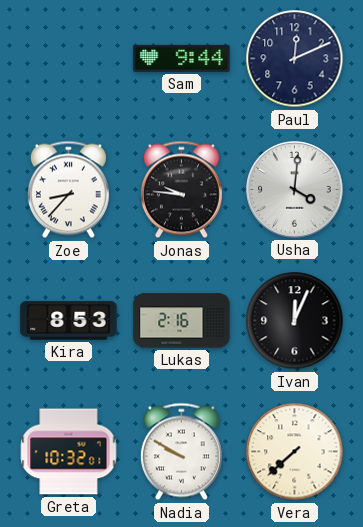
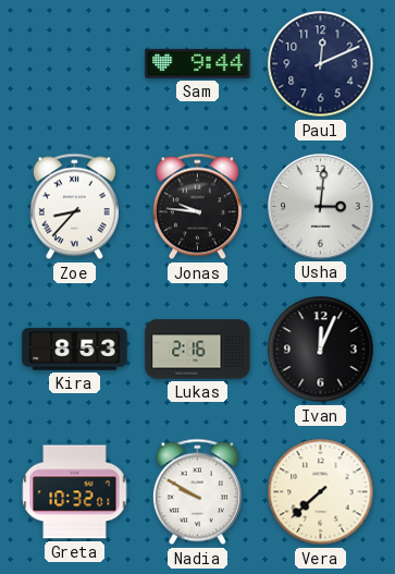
Usha: 4:01 -> 3:01 (321, 207)
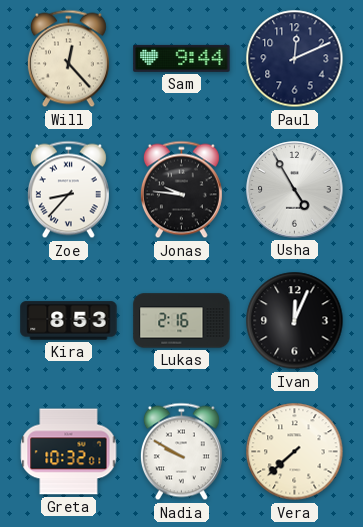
Will: none -> 12:23 (68, 59)
Usha: 3:01 -> 4:55 (295, 190)
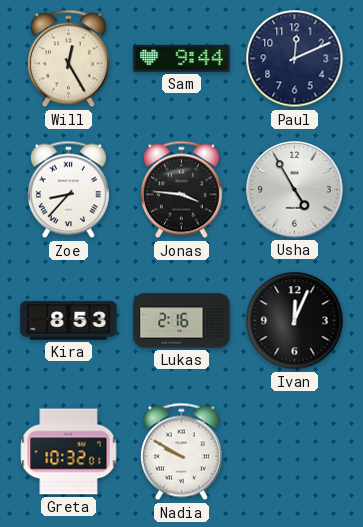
Will: 12:23 -> 12:25 (68, 59)
Jonas: 9:46 -> 3:46 (181, 190)
Vera: 7:38 -> none (295, 452)
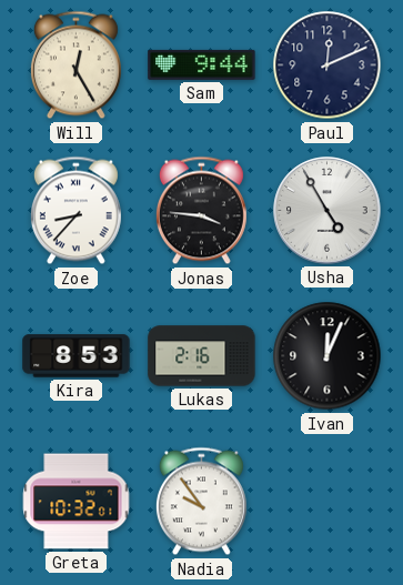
Nadia: 9:50 -> 9:54 (201, 502)
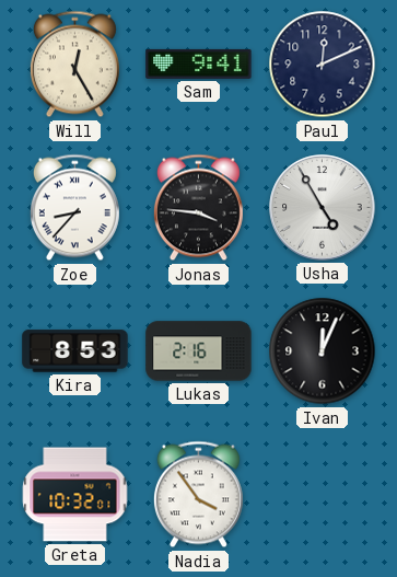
Sam: 9:44 -> 9:41 (199, 64)
Nadia: 9:54 -> 3:54 (198, 495)
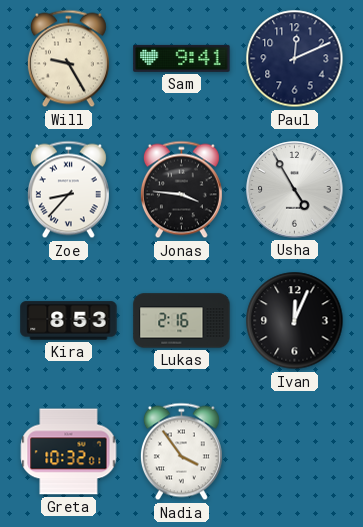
Will: 12:25 -> 9:25 (68, 59)
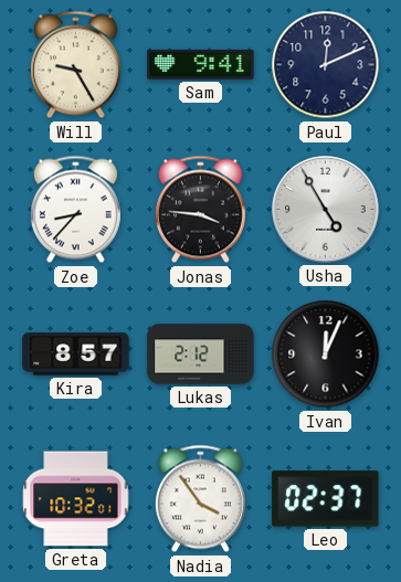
Kira: 8:53 -> 8:57 (76, 355)
Lukas: 2:16 -> 2:12 (201, 355)
Leo: none -> 02:37 (326, 499)
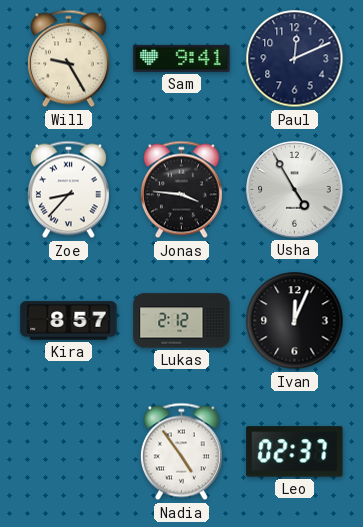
Greta: 10:32 -> none (76, 499)
Nadia: 3:54 -> 4:54 (181, 452)
